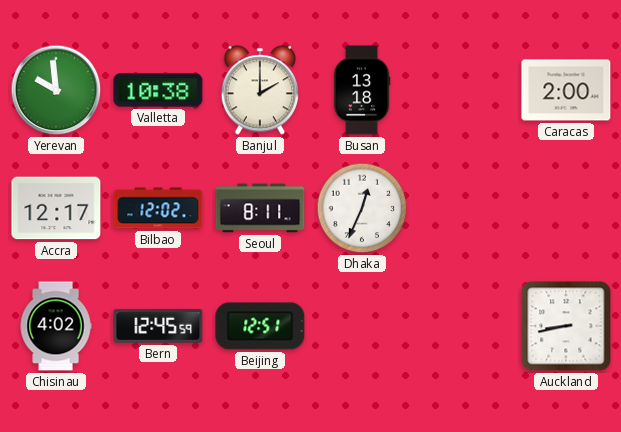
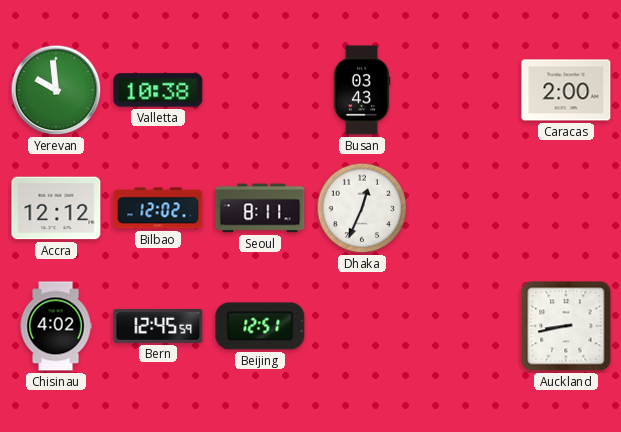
Banjul: 2:00 -> none (260, 90)
Busan: 13:18 -> 03:43 (362, 90)
Accra: 12:17 -> 12:12 (56, 208)
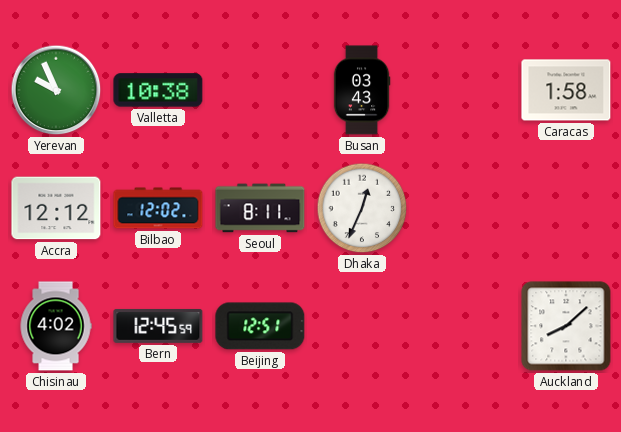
Yerevan: 9:59 -> 9:56 (56, 90)
Caracas: 2:00 -> 1:58 (566, 90)
Auckland: 8:43 -> 8:08 (566, 326)
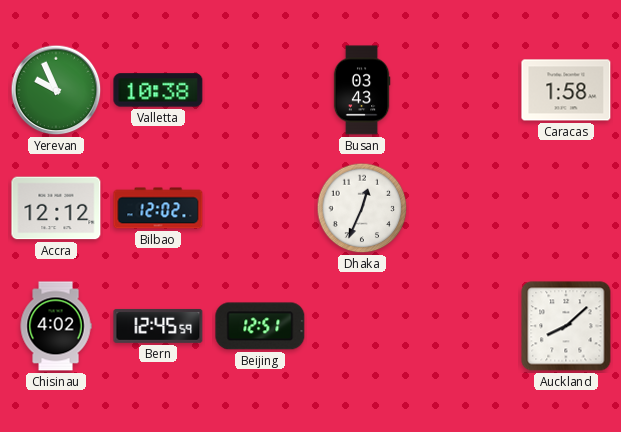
Seoul: 8:11 -> none (260, 208)
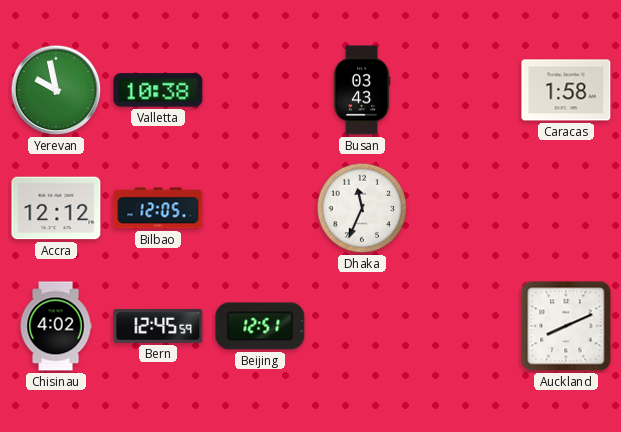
Yerevan: 9:56 -> 9:58 (56, 90)
Bilbao: 12:02 -> 12:05 (158, 208)
Dhaka: 12:34 -> 11:34 (362, 208)
Auckland: 8:08 -> 8:11 (566, 326)
